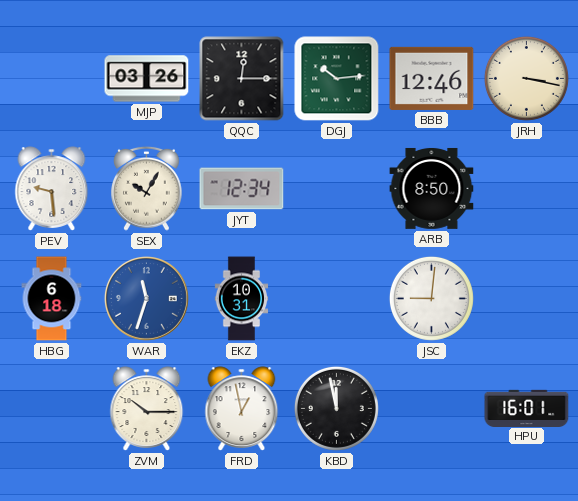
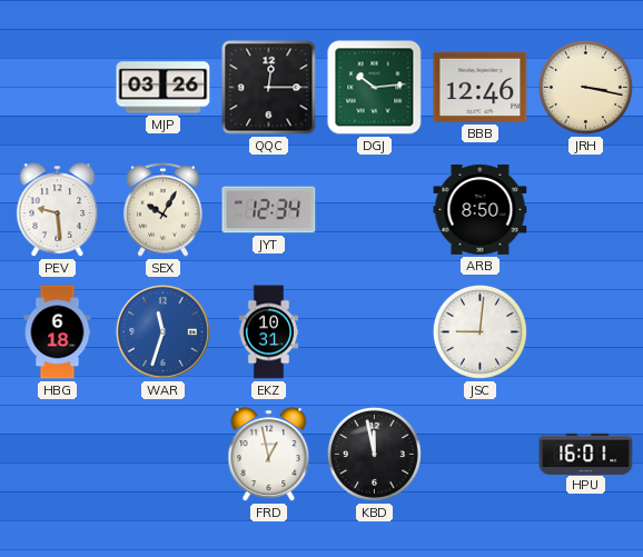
ZVM: 10:15 -> none (147, 409)
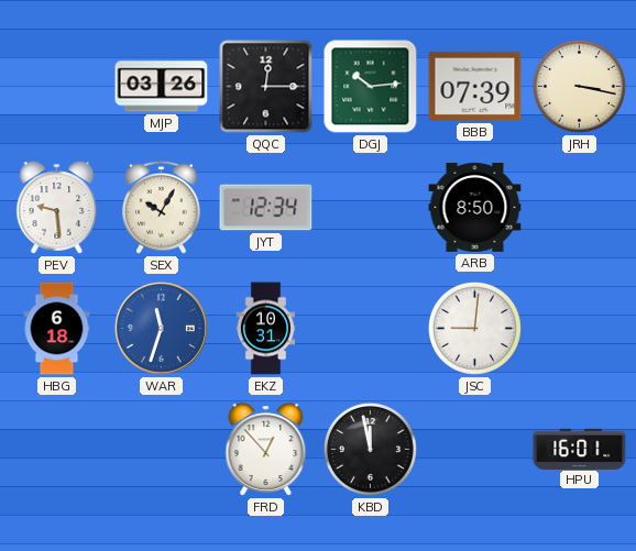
BBB: 12:46 -> 07:39 (475, 86)
FRD: 12:58 -> 12:53 (266, 450)
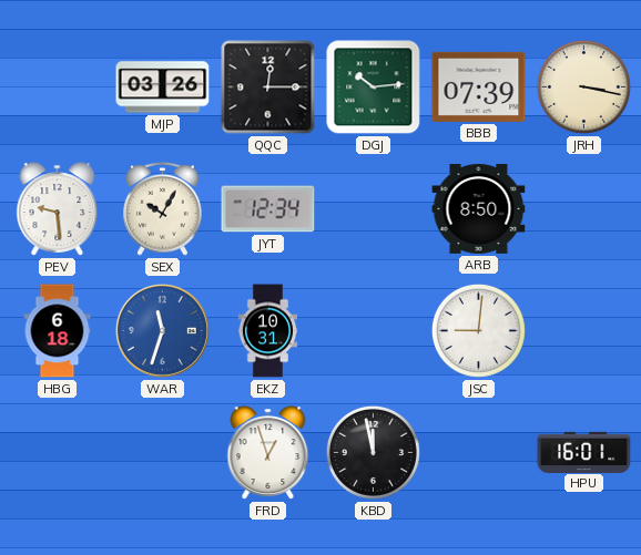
FRD: 12:53 -> 12:57 (268, 453)
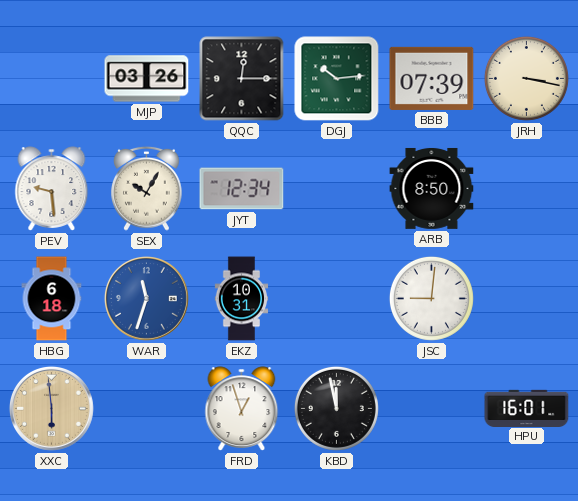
XXC: none -> 5:59 (51, 408)
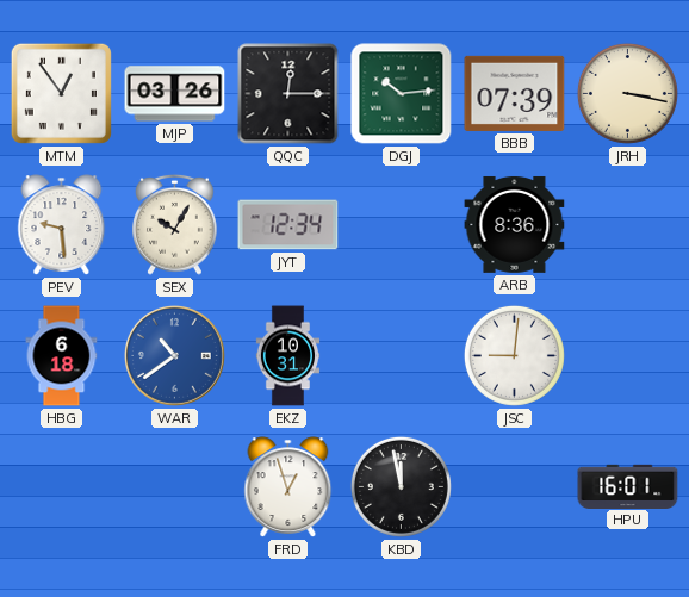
MTM: none -> 12:54 (61, 93)
ARB: 8:50 -> 8:36 (515, 224)
WAR: 11:33 -> 10:39 (174, 355)
XXC: 5:59 -> none (51, 408)
